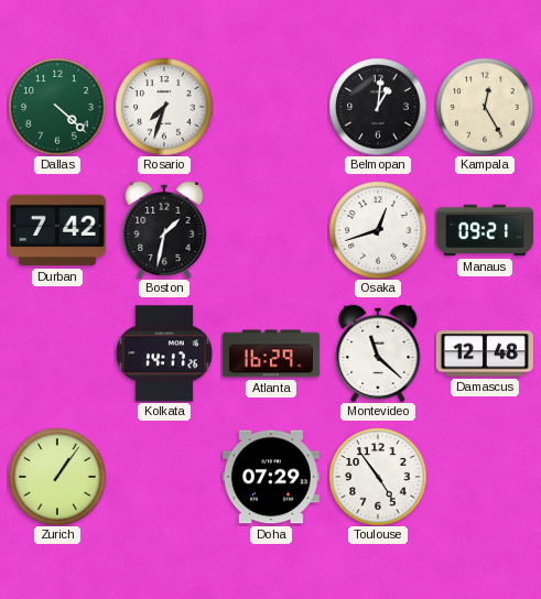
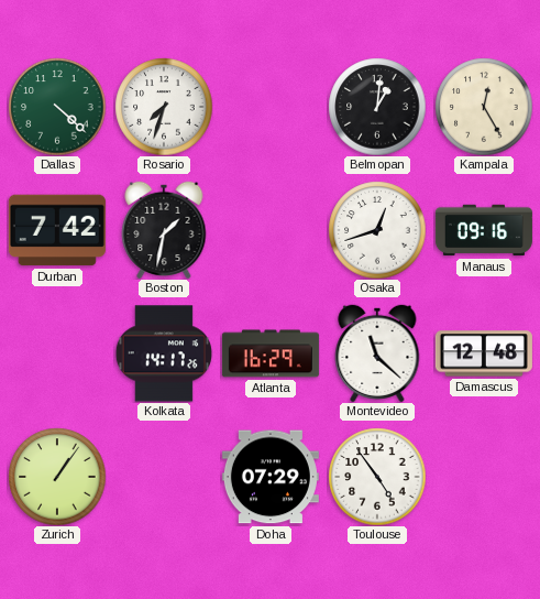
Manaus: 09:21 -> 09:16 (484, 230)
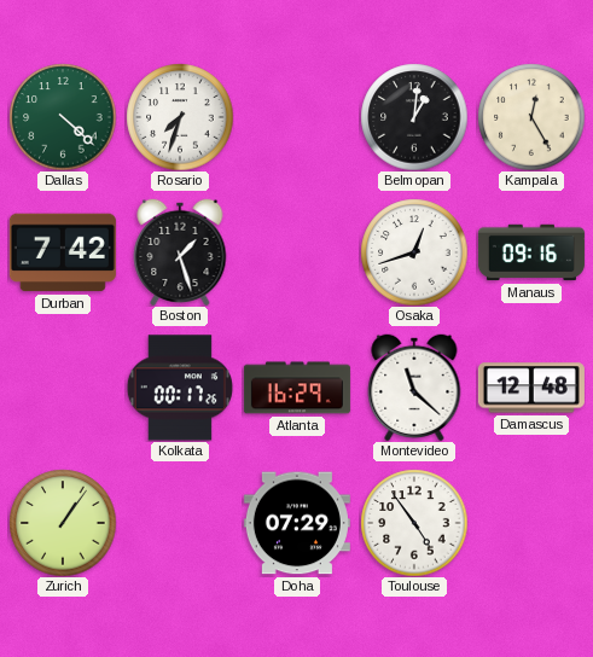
Boston: 1:32 -> 1:27 (180, 252)
Kolkata: 14:17 -> 00:17 (180, 388)
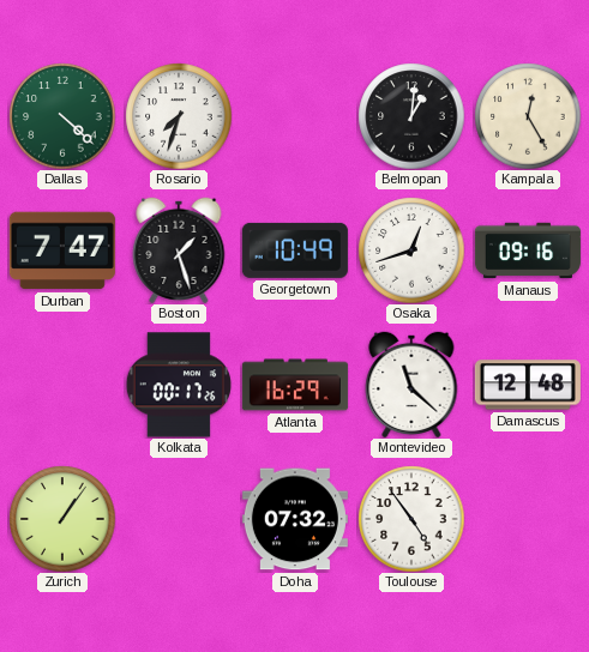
Durban: 7:42 -> 7:47 (62, 250)
Georgetown: none -> 10:49 (295, 250)
Doha: 07:29 -> 07:32 (295, 519)
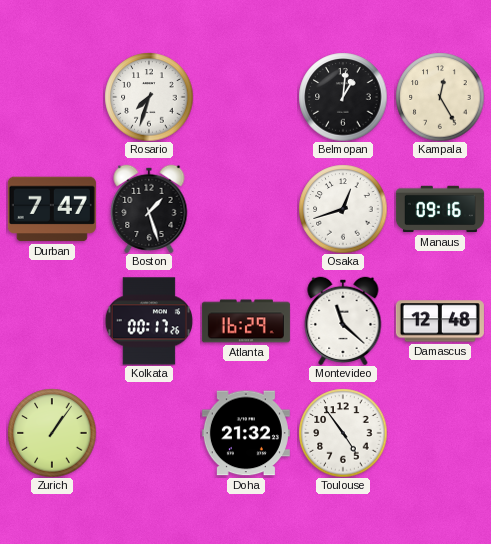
Dallas: 4:22 -> none (62, 116)
Georgetown: 10:49 -> none (295, 250)
Doha: 07:32 -> 21:32 (246, 433)
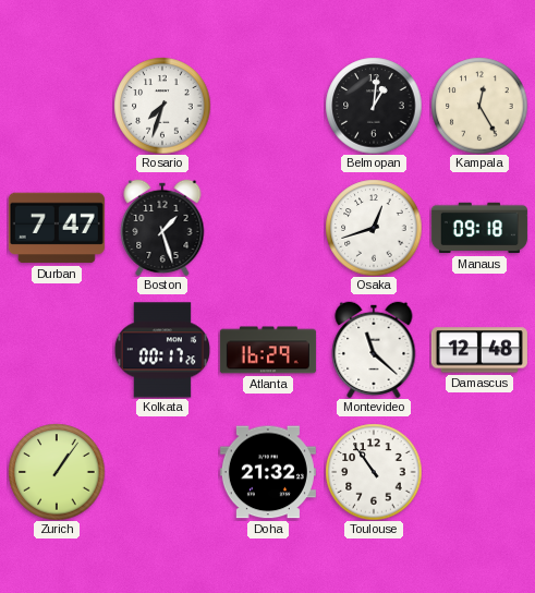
Manaus: 09:16 -> 09:18 (479, 228)
Toulouse: 4:54 -> 10:54 (374, 472)
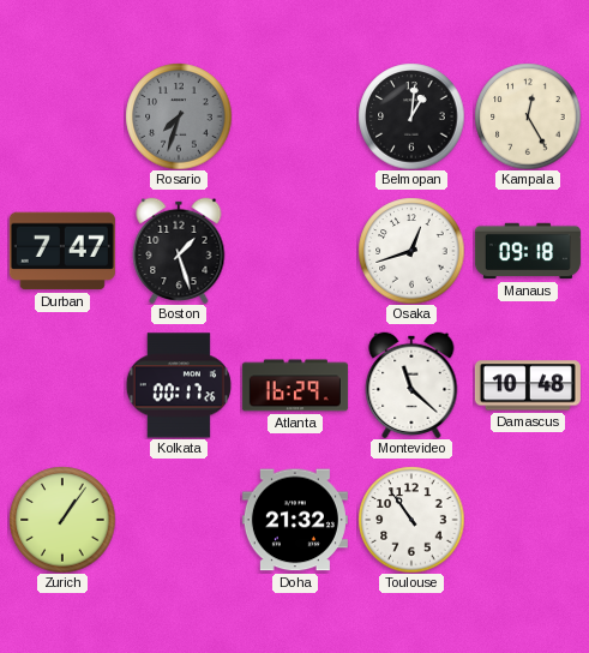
Rosario dial: white -> grey (179, 116)
Damascus: 12:48 -> 10:48 (528, 385)
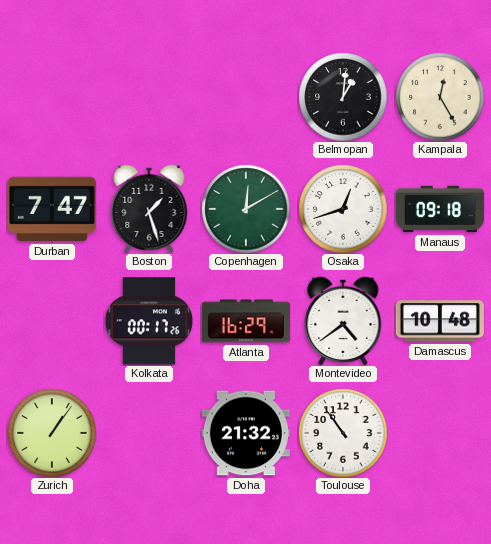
Rosario: 7:33 -> none (179, 116)
Copenhagen: none -> 12:10 (246, 209)
Montevideo: 11:22 -> 4:39 (343, 321)
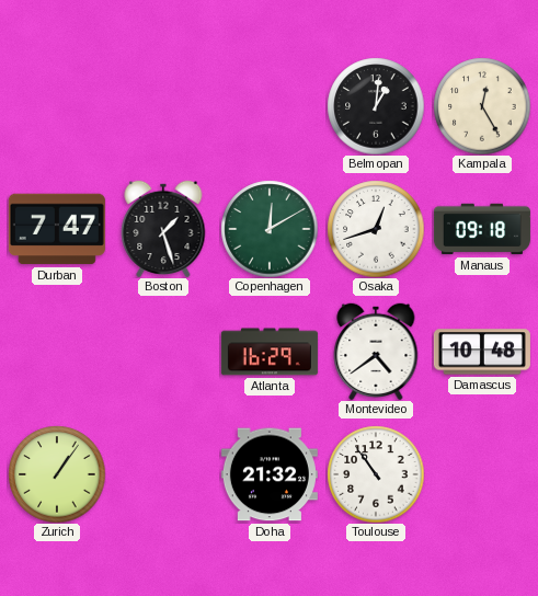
Kolkata: 00:17 -> none (149, 321)
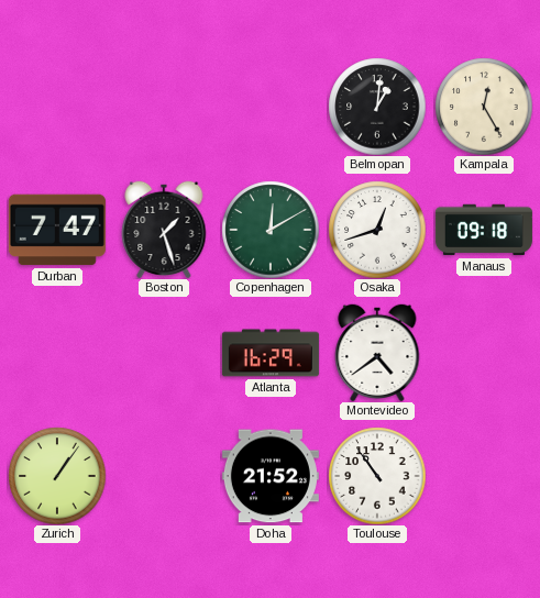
Damascus: 10:48 -> none (482, 352)
Doha: 21:32 -> 21:52 (271, 476)
